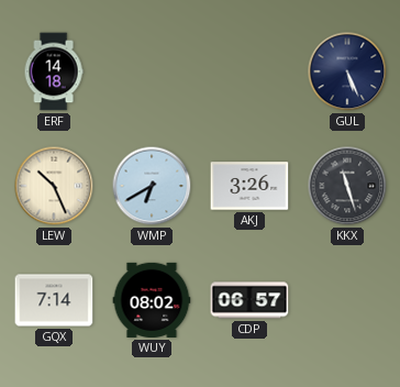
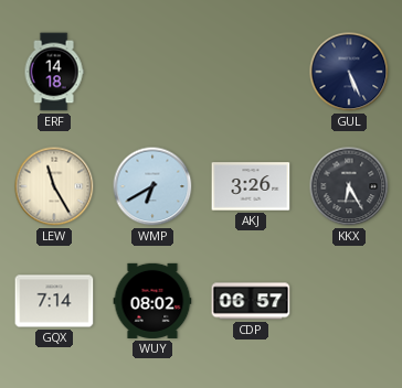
LEW: 10:26 -> 11:25 (54, 186)
KKX: 11:27 -> 6:25 (349, 186)
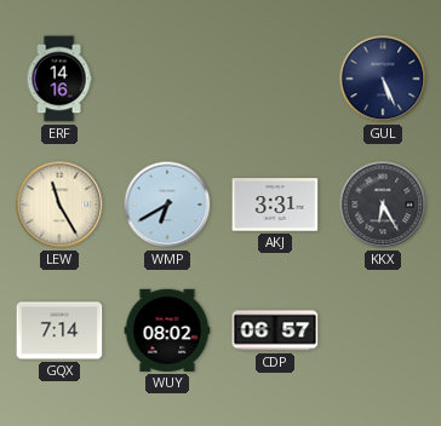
ERF: 14:18 -> 14:16 (59, 79)
AKJ: 3:26 -> 3:31 (275, 205)
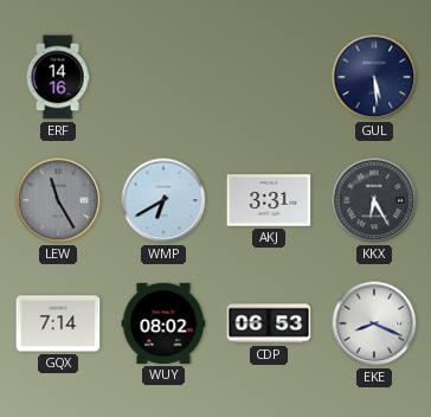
GUL: 5:26 -> 5:29 (374, 77)
LEW dial: cream -> grey (58, 200)
CDP: 06:57 -> 06:53 (269, 323)
EKE: none -> 8:19 (374, 323)
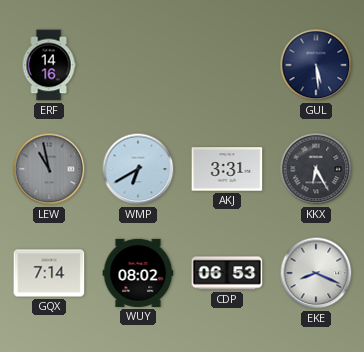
LEW: 11:25 -> 10:58 (49, 169)
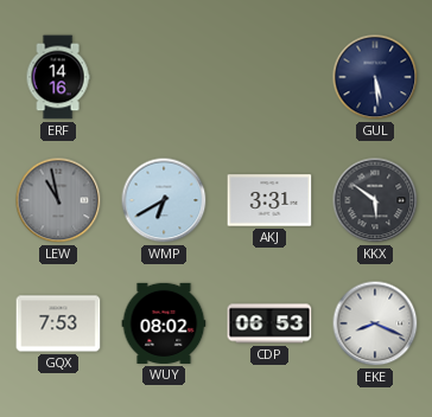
KKX: 6:25 -> 5:51 (375, 200)
GQX: 7:14 -> 7:53 (58, 323)
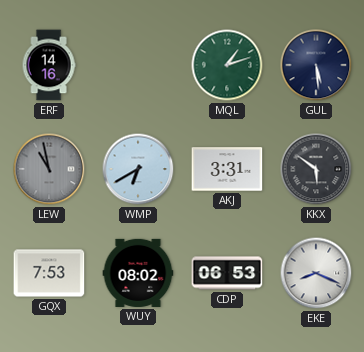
MQL: none -> 1:12 (227, 65)
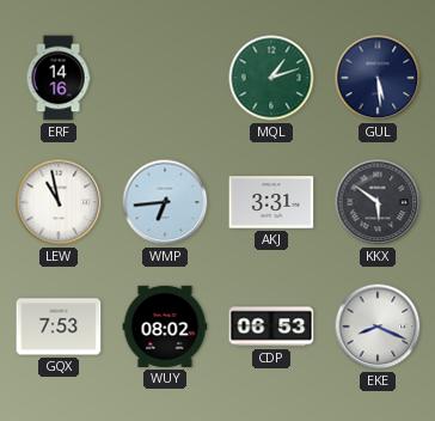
LEW dial: grey -> white (59, 202)
WMP: 6:40 -> 6:44 (165, 202)
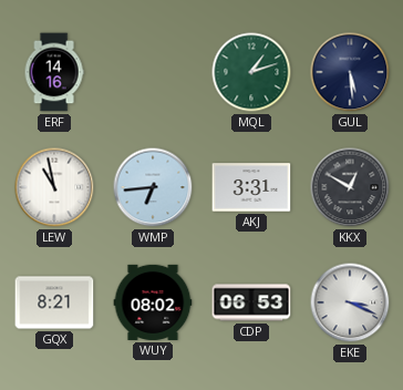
KKX: 5:51 -> 12:50 (350, 187)
GQX: 7:53 -> 8:21 (54, 302)
EKE: 8:19 -> 3:19 (350, 302)
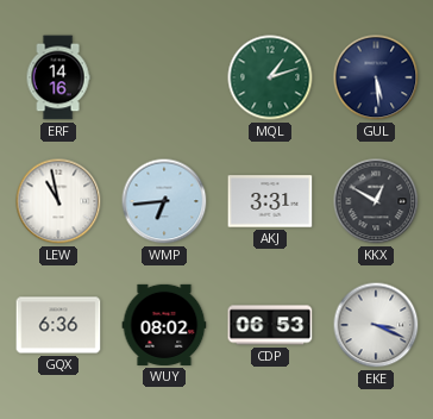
GQX: 8:21 -> 6:36 (58, 325)
